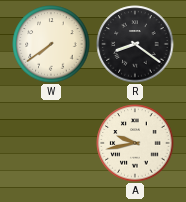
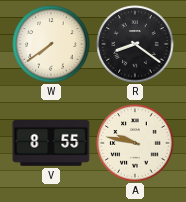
V: none -> 8:55 (51, 144)
A: 9:43 -> 9:47 (135, 143)
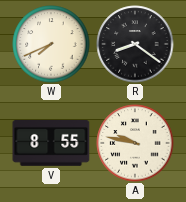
W: 7:39 -> 7:41 (51, 44)
